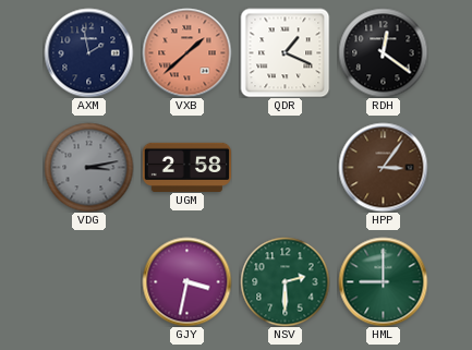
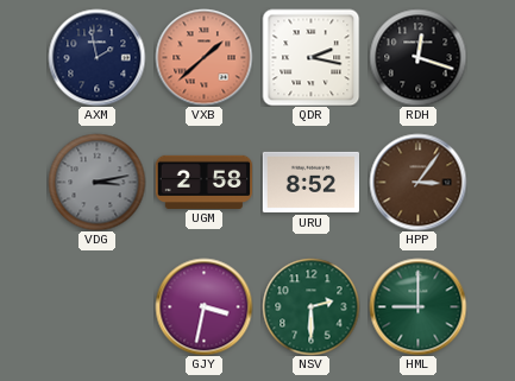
QDR: 1:19 -> 2:17 (310, 57)
RDH: 12:21 -> 12:18 (417, 57)
URU: none -> 8:52 (310, 182)
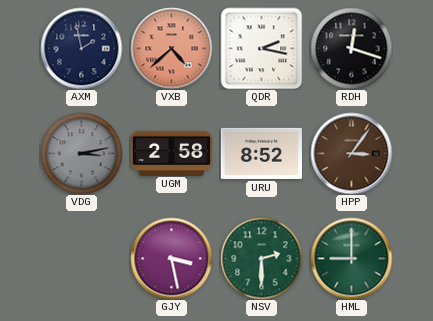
VXB: 1:38 -> 4:38 (171, 48)
GJY: 3:32 -> 3:28 (171, 258)
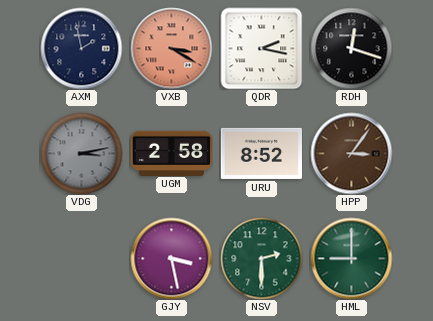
VXB: 4:38 -> 3:20 (171, 48)
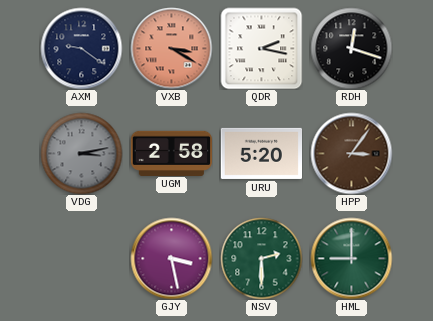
AXM: 1:58 -> 9:21 (81, 48)
URU: 8:52 -> 5:20 (261, 153)
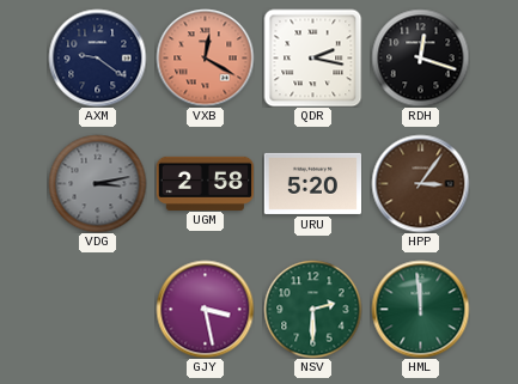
VXB: 3:20 -> 12:20 (205, 57)
HML: 9:00 -> 11:59 (420, 309)
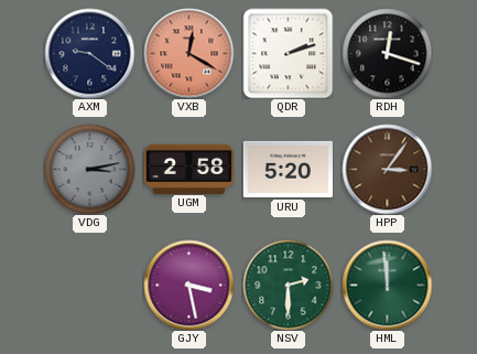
QDR: 2:17 -> 2:12 (288, 53)
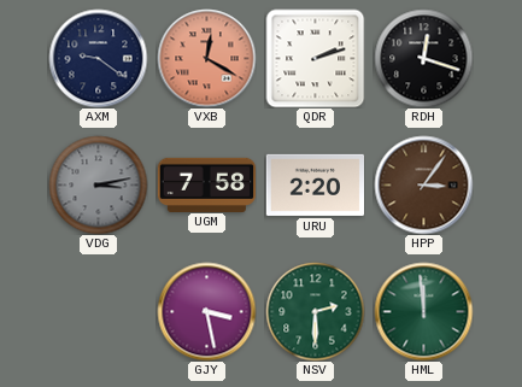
UGM: 2:58 -> 7:58 (206, 184)
URU: 5:20 -> 2:20 (315, 184)
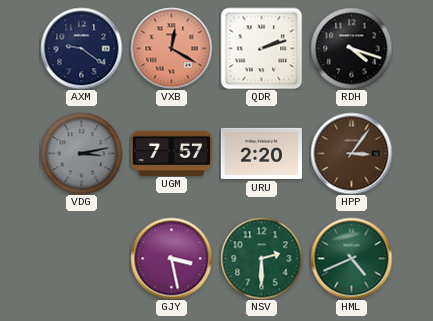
RDH: 12:18 -> 4:18 (351, 48)
UGM: 7:58 -> 7:57 (171, 153)
HML: 11:59 -> 4:41 (351, 258)
